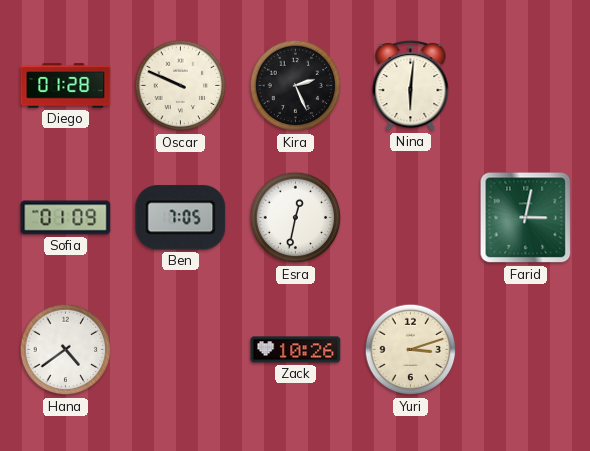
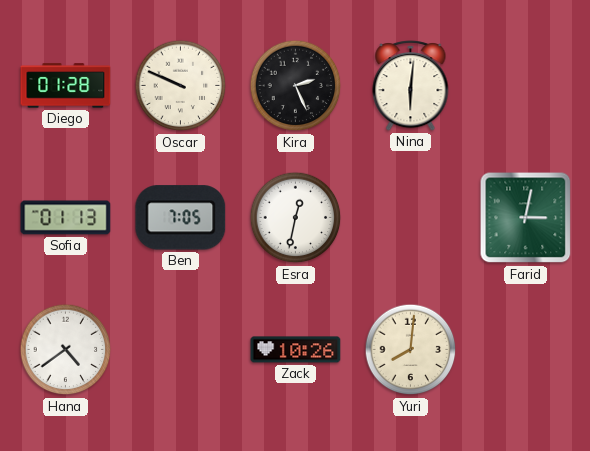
Sofia: 01:09 -> 01:13 (66, 218)
Yuri: 3:12 -> 8:01 (411, 350)
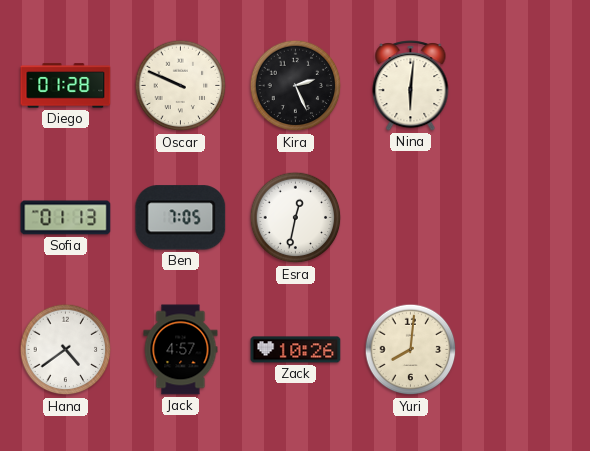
Farid: 3:02 -> none (526, 218)
Jack: none -> 4:57 (181, 350)
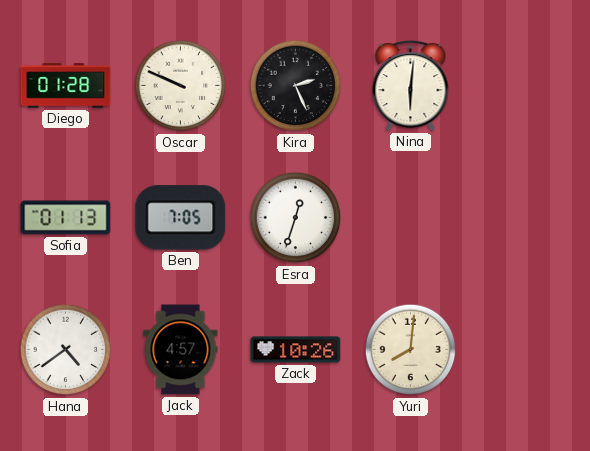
Esra: 12:32 -> 12:33 (296, 218)
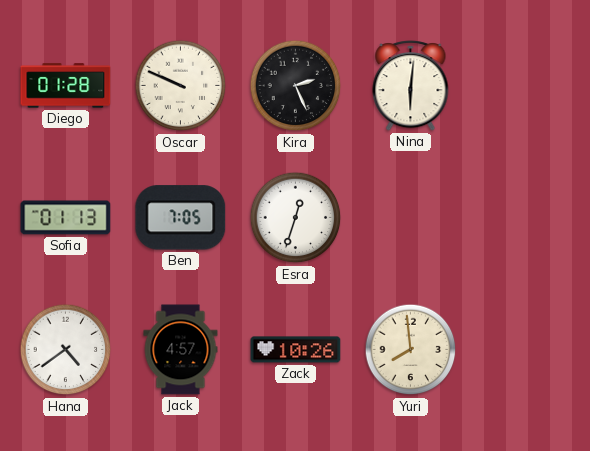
Yuri: 8:01 -> 7:59 (411, 350)
